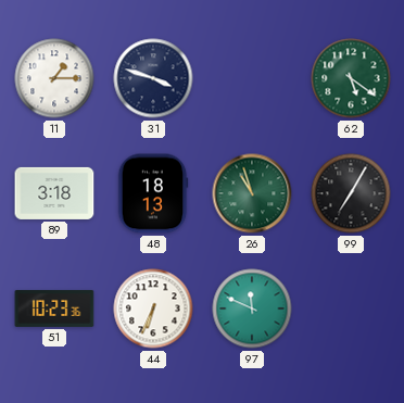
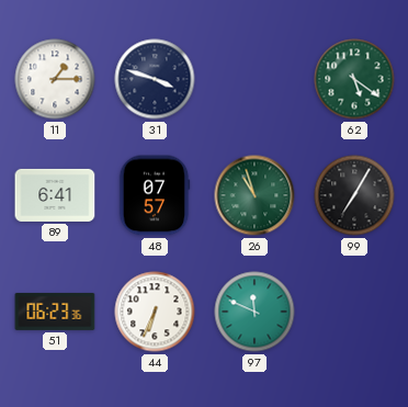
89: 3:18 -> 6:41 (55, 195)
48: 18:13 -> 07:57 (155, 195)
51: 10:23 -> 06:23 (55, 312)
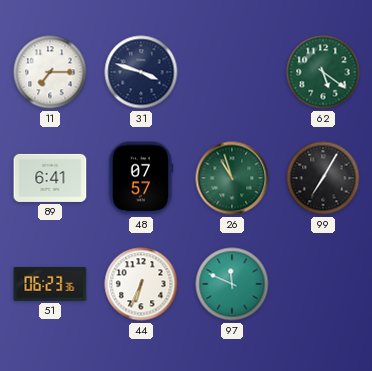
11: 1:15 -> 7:15 (50, 72)
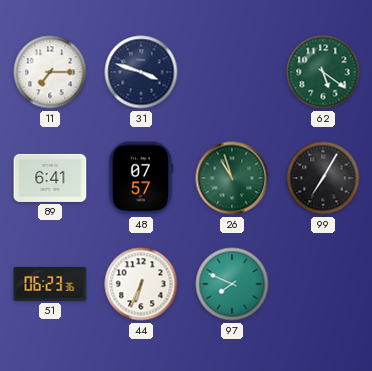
97: 11:49 -> 7:49 (232, 284)
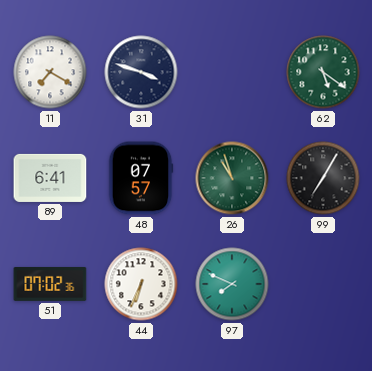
11: 7:15 -> 7:20 (50, 72)
51: 06:23 -> 07:02 (50, 284)
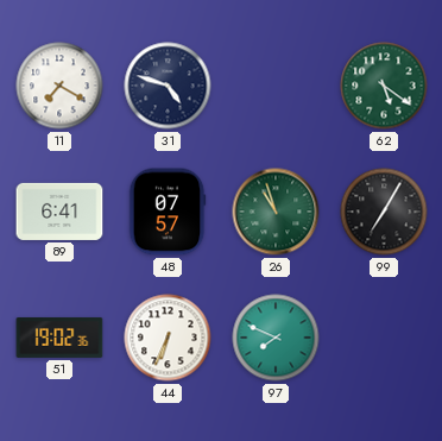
31: 3:48 -> 4:48 (168, 86)
51: 07:02 -> 19:02 (59, 338)
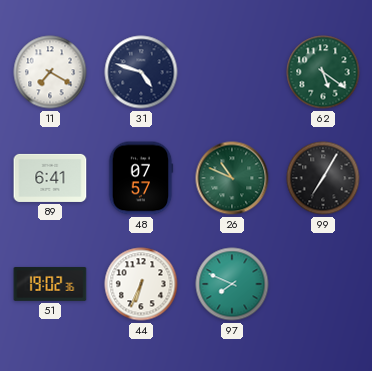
26: 10:57 -> 10:49 (232, 178)
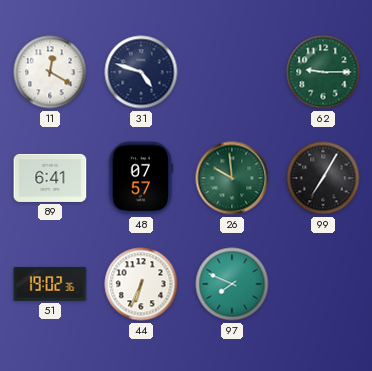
11: 7:20 -> 12:20 (50, 72)
62: 5:21 -> 9:15 (323, 72)
26: 10:49 -> 9:59 (232, 178)
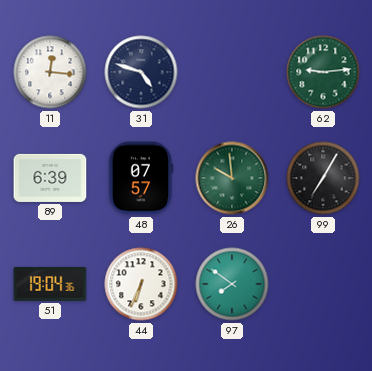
11: 12:20 -> 12:16 (50, 72)
62: 9:15 -> 9:14 (323, 72)
89: 6:41 -> 6:39 (50, 178)
51: 19:02 -> 19:04 (50, 284)
97: 7:49 -> 7:51 (232, 284)
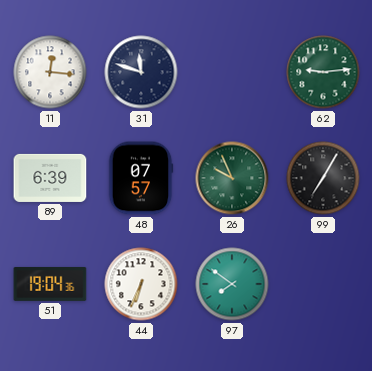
31: 4:48 -> 11:48 (141, 72)
26: 9:59 -> 9:56 (232, 178)
